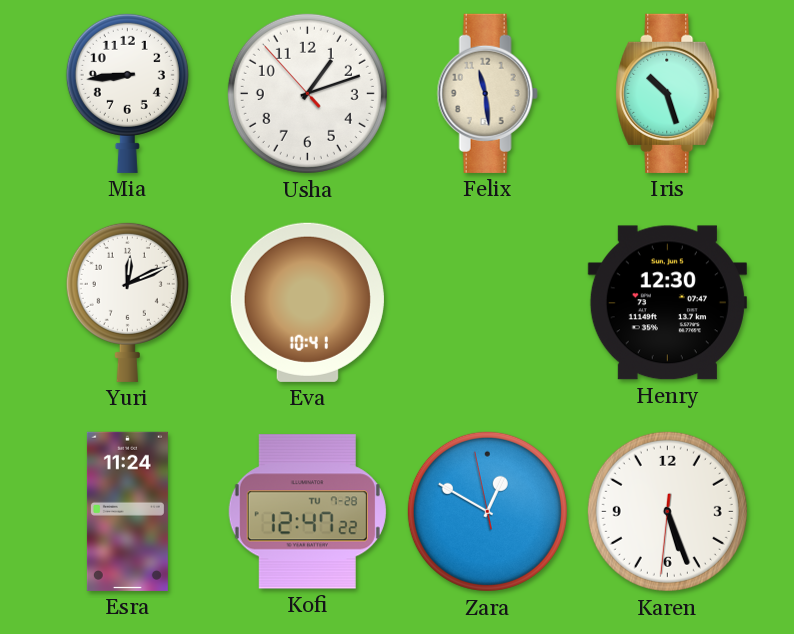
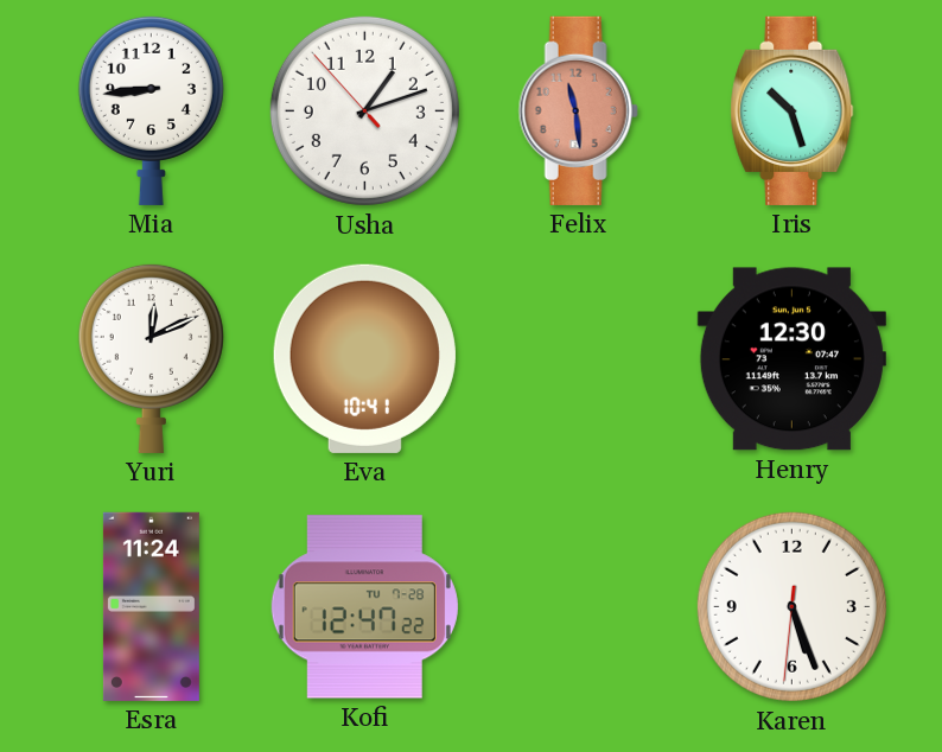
Felix dial: cream -> salmon (578, 110)
Zara: 12:49 -> none (487, 511)
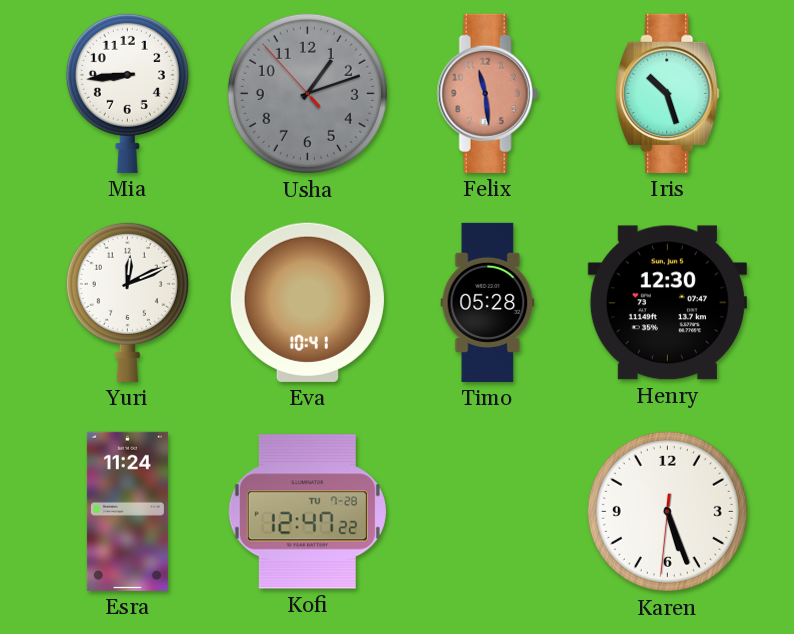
Usha dial: white -> grey (307, 93)
Timo: none -> 05:28 (488, 302)
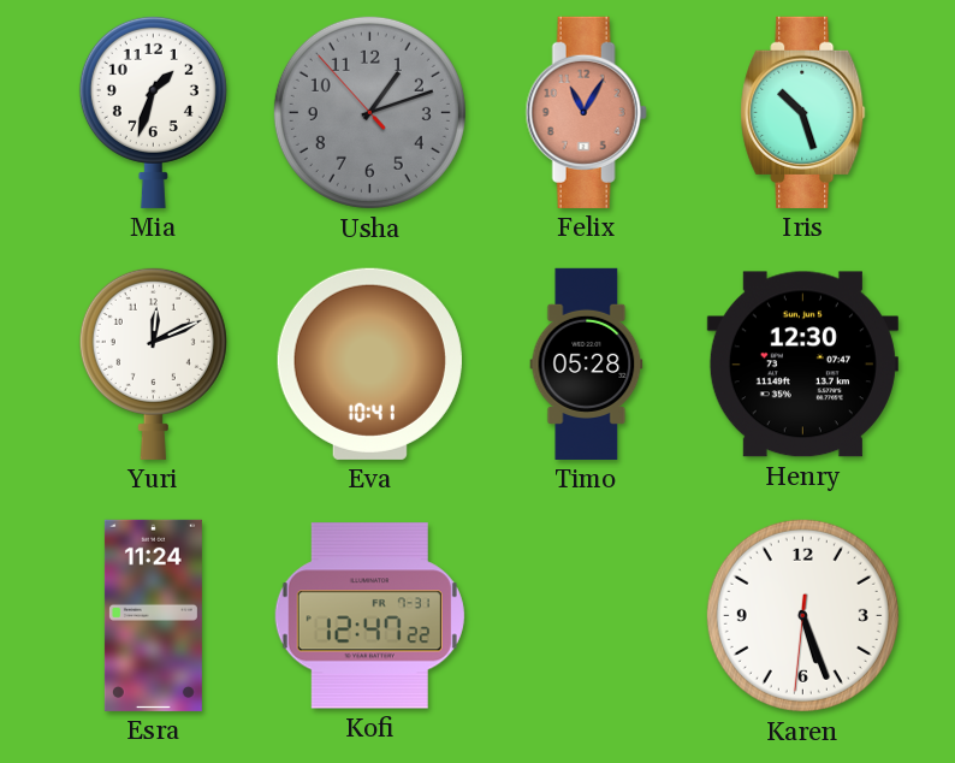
Mia: 8:44 -> 1:33 (153, 112)
Felix: 11:29 -> 11:05 (586, 112)
Kofi date: TU 7-28 -> FR 7-31 (369, 616)
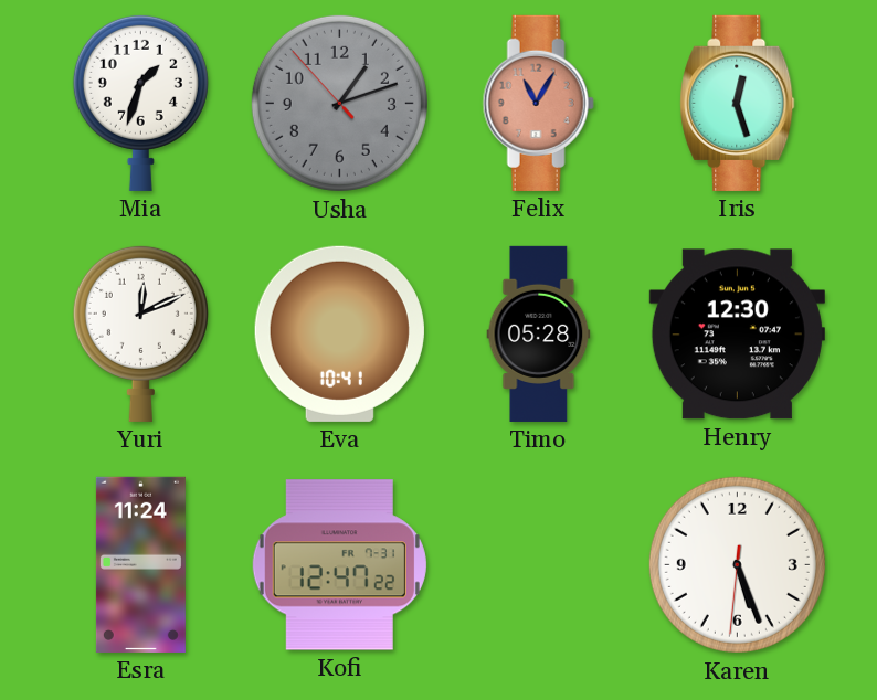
Iris: 10:27 -> 12:27 (738, 103)
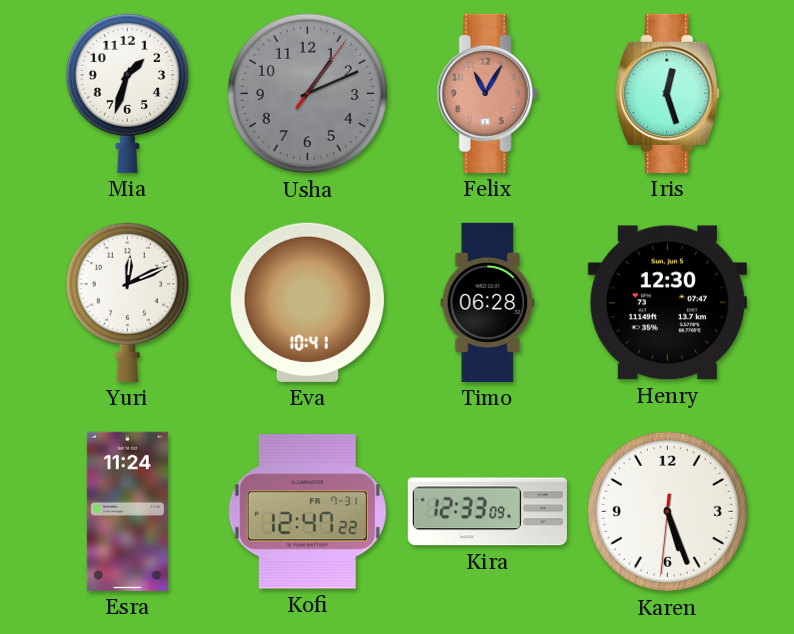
Usha: 1:11:53 -> 1:11:06 (307, 93)
Timo: 05:28 -> 06:28 (488, 302)
Kira: none -> 12:33 (487, 512)
